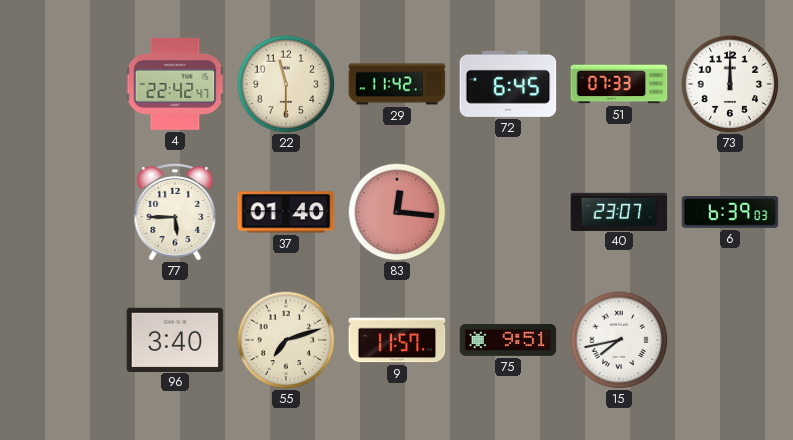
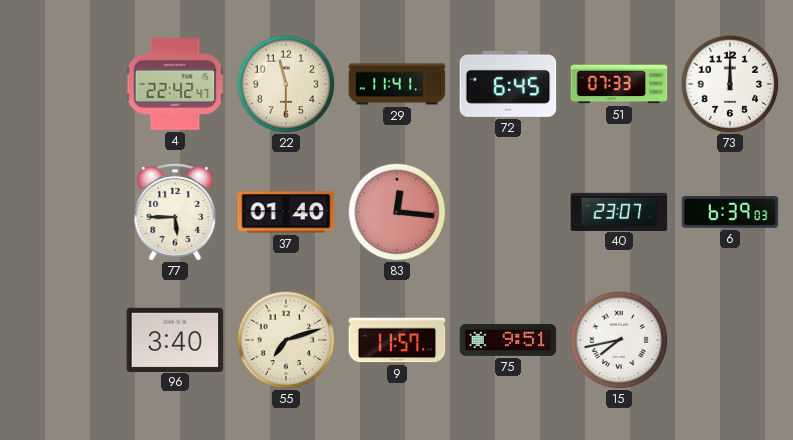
29: 11:42 -> 11:41 (397, 84)
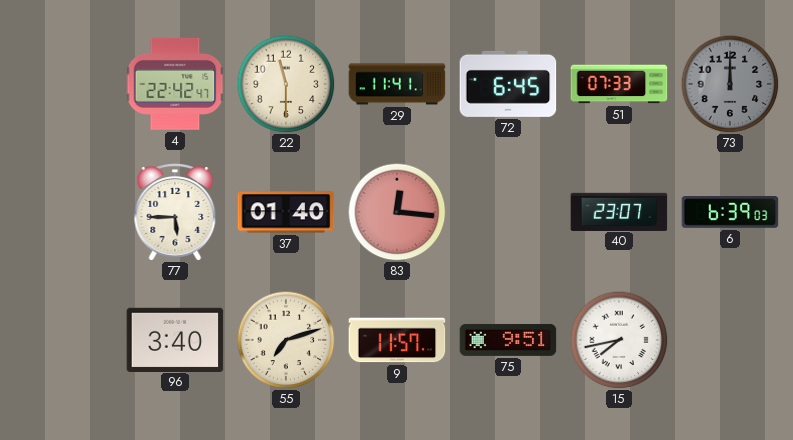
73 dial: white -> grey (730, 84)
